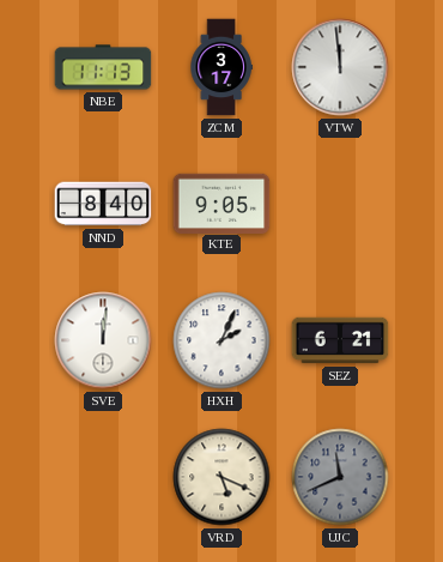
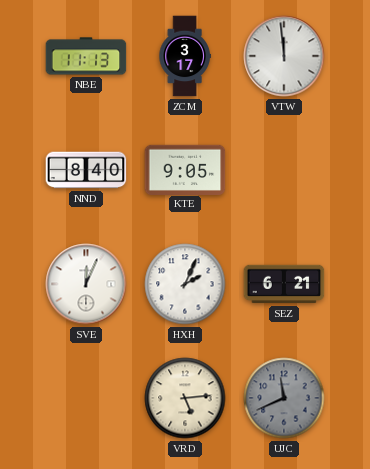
SVE: 12:01 -> 12:04 (86, 284)
VRD: 5:19 -> 5:14 (185, 398)
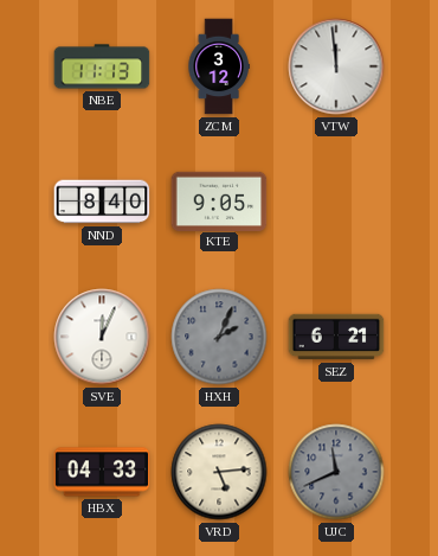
ZCM: 3:17 -> 3:12 (219, 66)
HXH dial: white -> grey (219, 337)
HBX: none -> 04:33 (102, 472)
